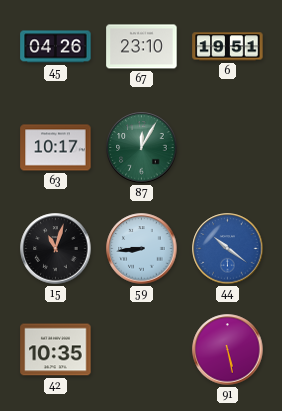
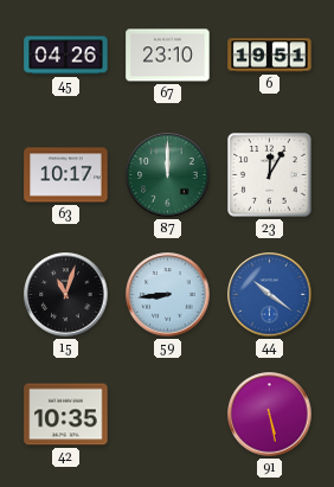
87: 12:05 -> 12:00 (168, 175)
23: none -> 12:05 (270, 175)
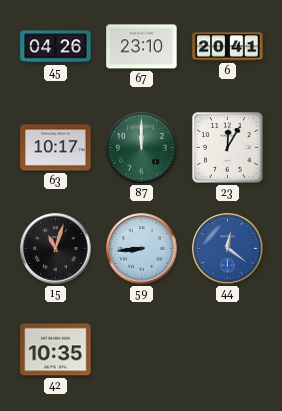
6: 19:51 -> 20:41 (228, 47)
44: 10:21 -> 12:21 (228, 249)
91: 5:28 -> none (270, 415)
